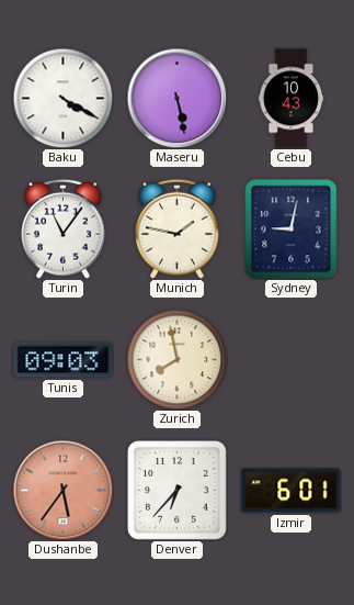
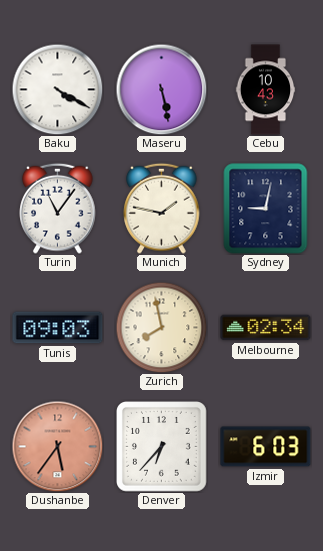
Melbourne: none -> 02:34 (266, 328)
Izmir: 6:01 -> 6:03 (266, 447)
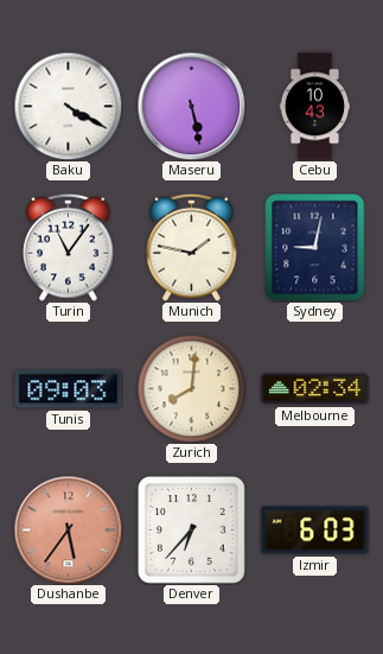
Zurich: 7:58 -> 8:01 (191, 388)
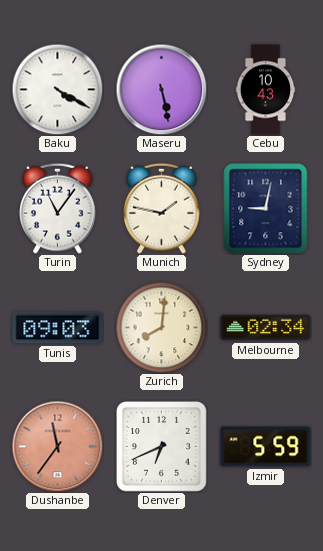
Dushanbe: 5:36 -> 11:36 (57, 446)
Denver: 6:37 -> 6:41 (162, 447)
Izmir: 6:03 -> 5:59 (266, 447)
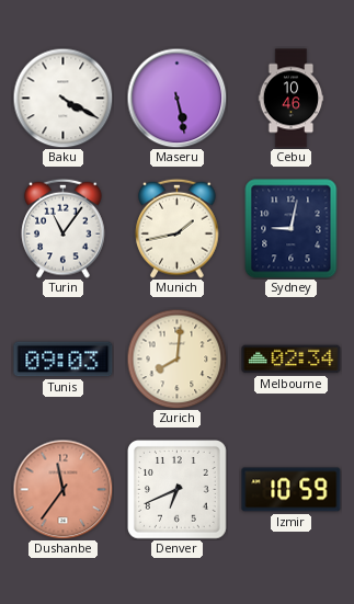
Cebu: 10:43 -> 10:46 (292, 99)
Munich: 1:47 -> 1:43 (178, 228)
Izmir: 5:59 -> 10:59 (292, 490)
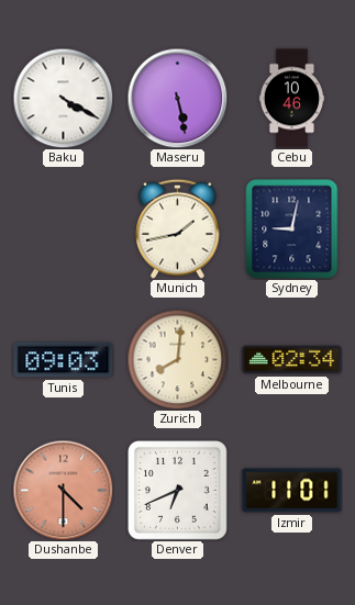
Turin: 11:06 -> none (64, 228)
Dushanbe: 11:36 -> 4:30 (63, 490)
Izmir: 10:59 -> 11:01 (292, 491)
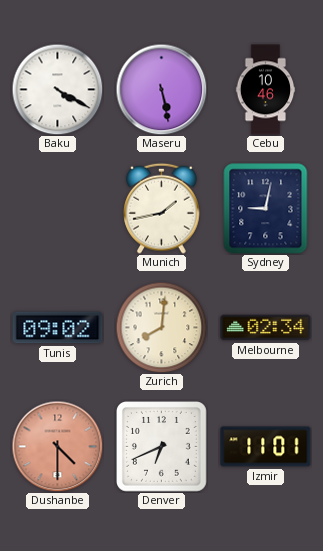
Tunis: 09:03 -> 09:02 (58, 328)
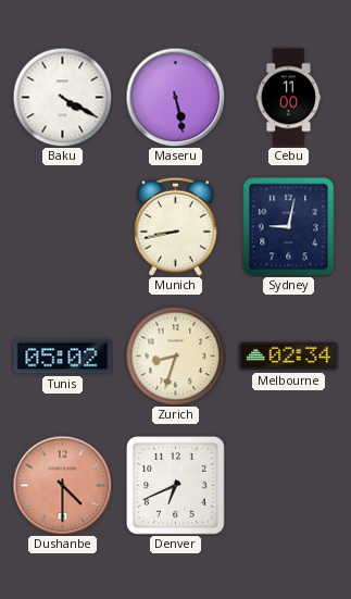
Cebu: 10:46 -> 11:00 (289, 98)
Munich: 1:43 -> 8:43 (176, 226)
Tunis: 09:02 -> 05:02 (63, 357)
Zurich: 8:01 -> 8:33 (175, 355)
Izmir: 11:01 -> none (266, 447)
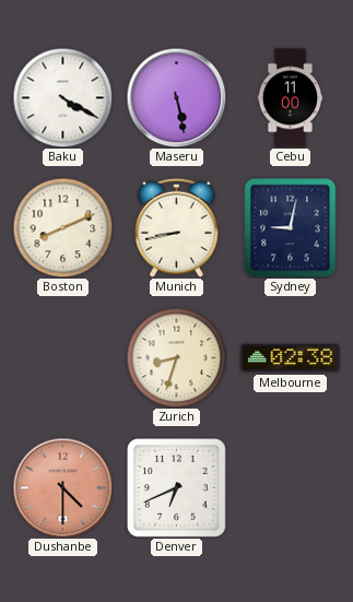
Boston: none -> 8:11 (62, 227)
Tunis: 05:02 -> none (63, 357)
Melbourne: 02:34 -> 02:38 (291, 358)
